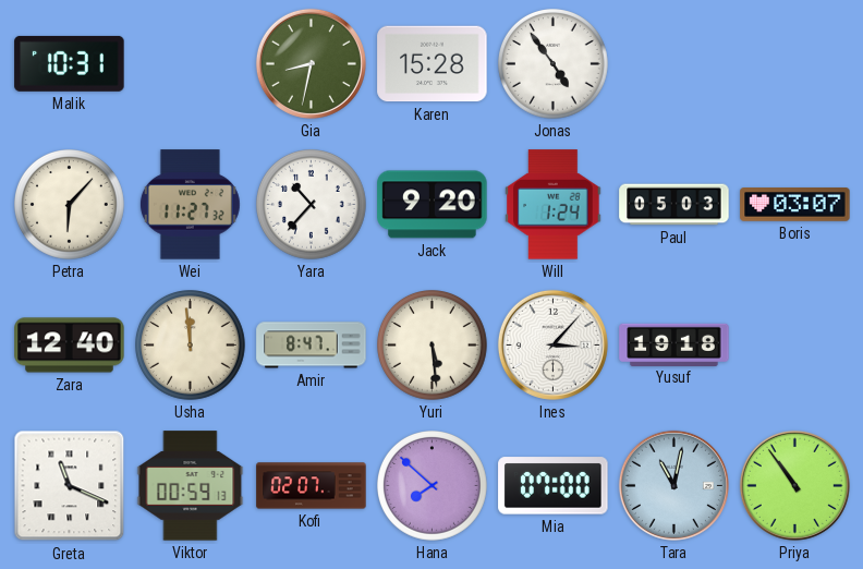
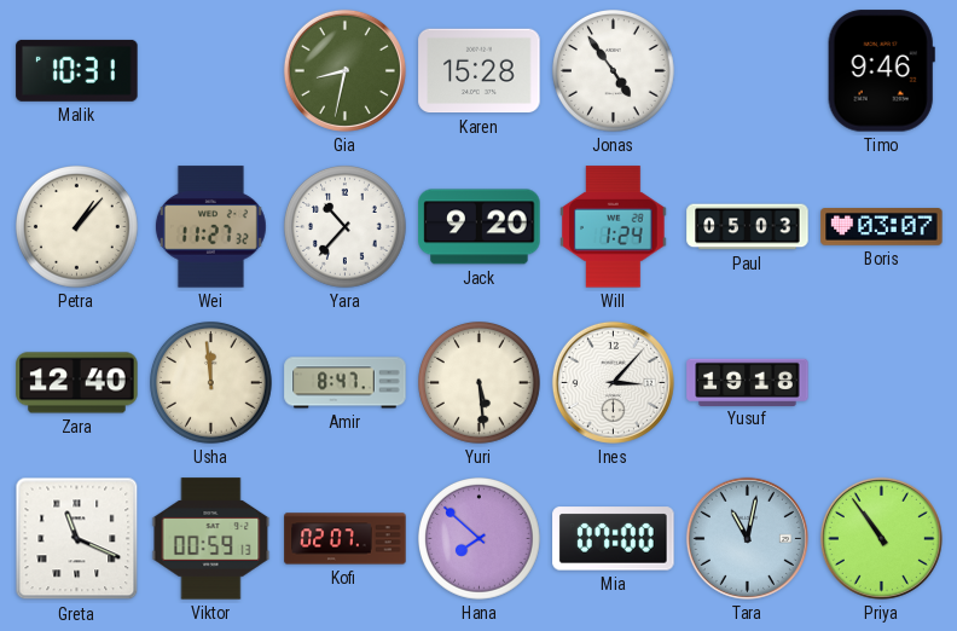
Timo: none -> 9:46 (881, 71)
Petra: 6:07 -> 1:07 (77, 227)
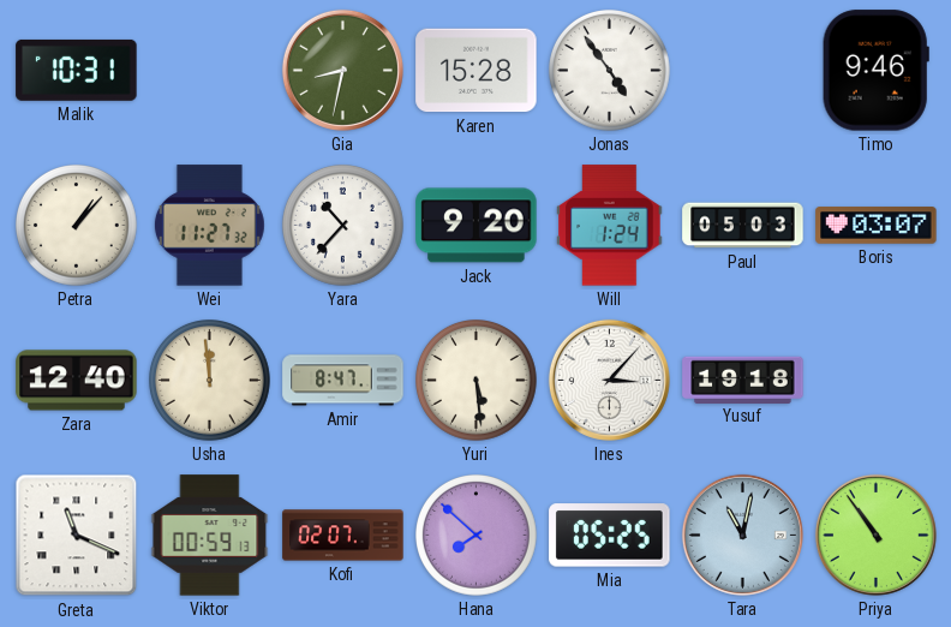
Mia: 07:00 -> 05:25 (610, 536)
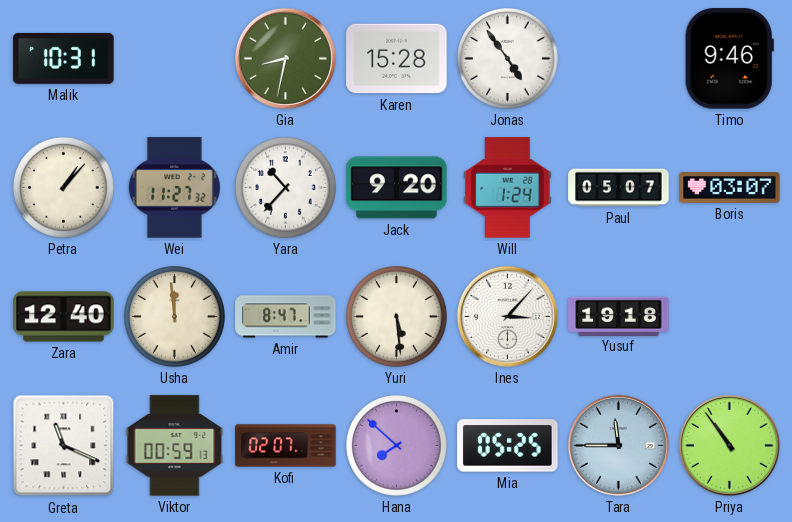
Paul: 05:03 -> 05:07 (619, 188)
Tara: 11:02 -> 11:45 (618, 445)
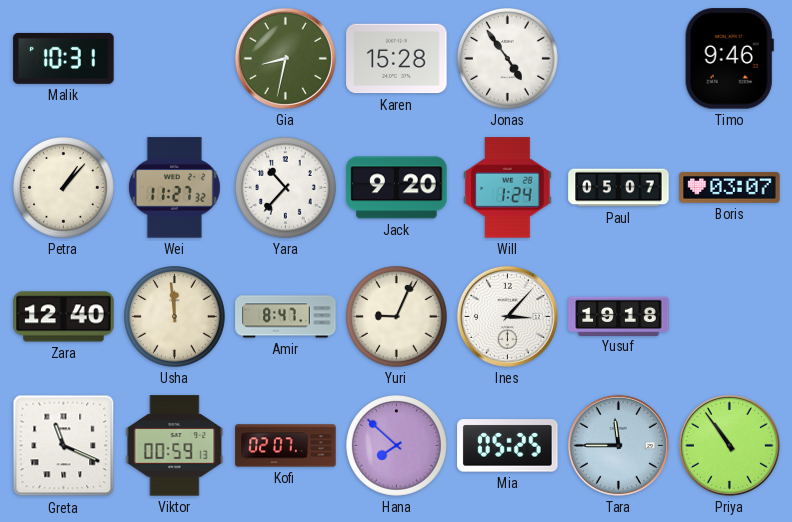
Yuri: 5:29 -> 9:04 (397, 317)
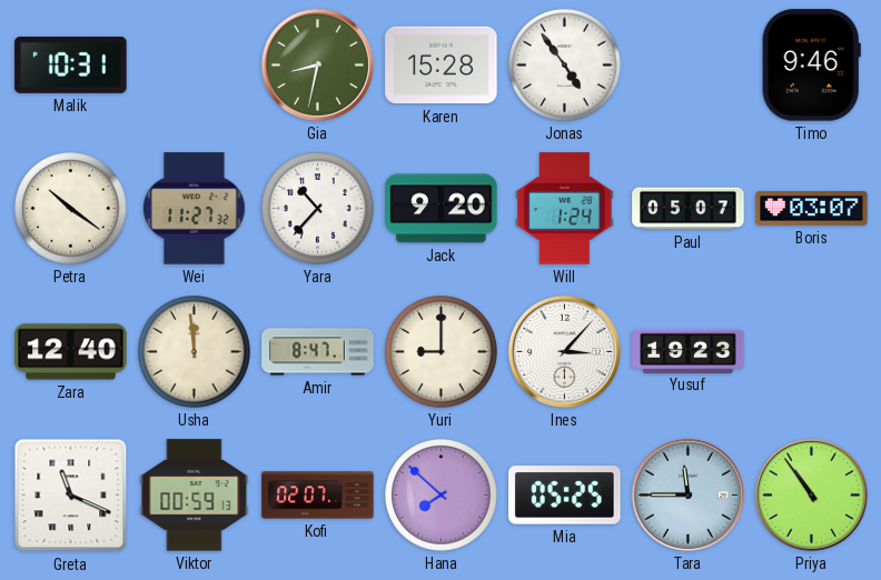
Petra: 1:07 -> 10:21 (71, 209)
Yuri: 9:04 -> 9:00 (442, 352)
Yusuf: 19:18 -> 19:23 (689, 351)
